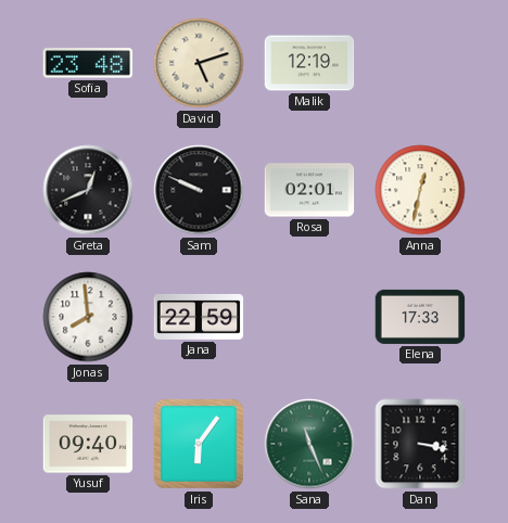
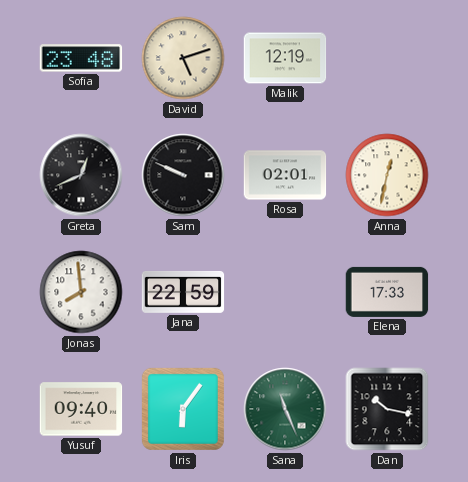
Dan: 3:17 -> 10:17 (387, 409)
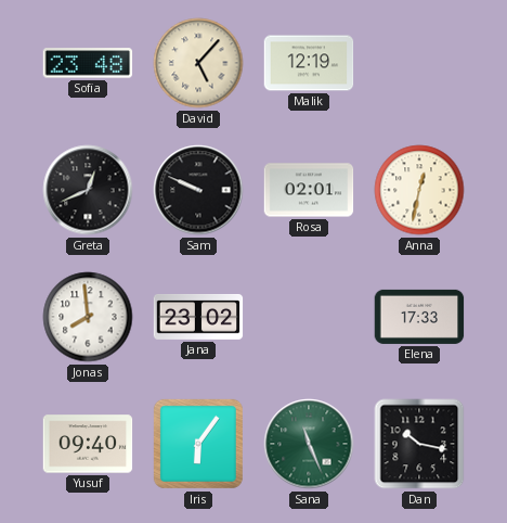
David: 5:12 -> 5:07 (198, 63)
Jana: 22:59 -> 23:02 (198, 317)
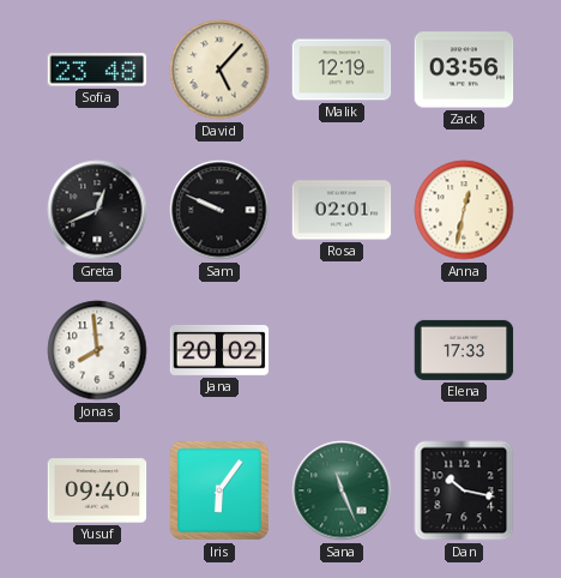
Zack: none -> 03:56 (464, 70)
Jana: 23:02 -> 20:02 (219, 350)
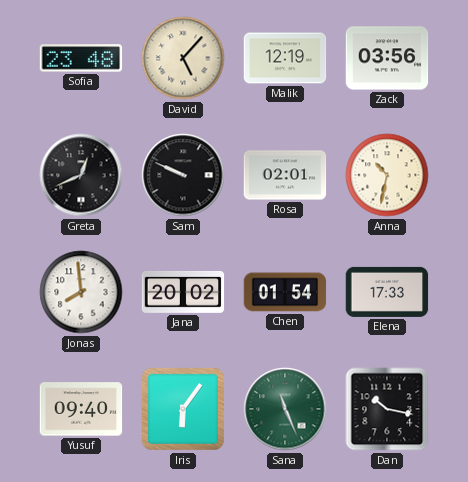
Anna: 12:32 -> 10:32 (387, 175)
Chen: none -> 01:54 (285, 292)
